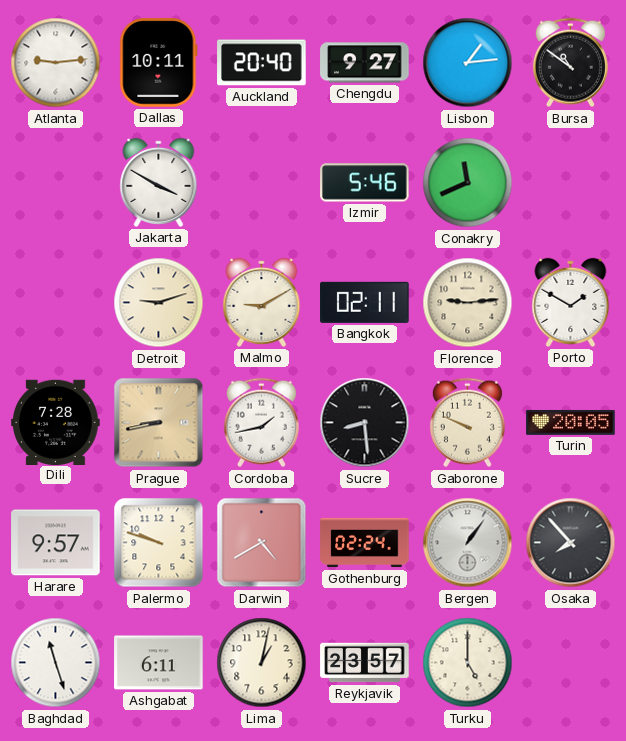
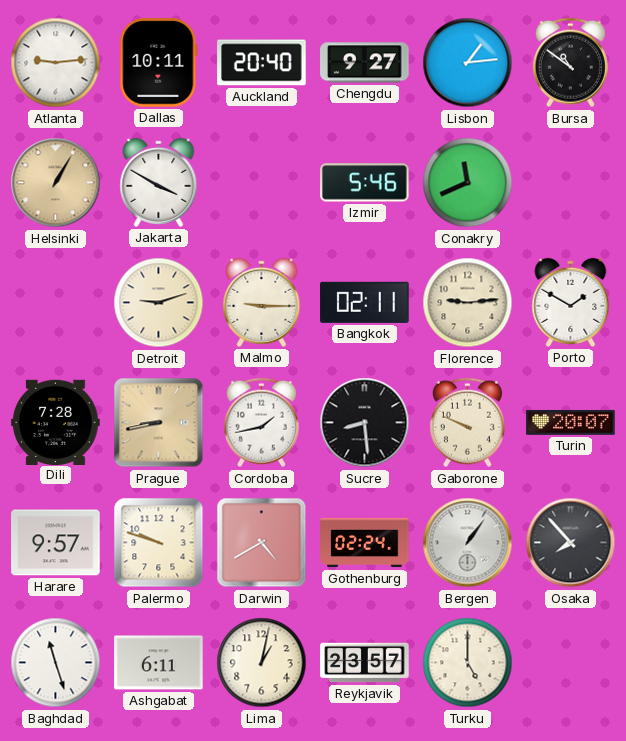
Helsinki: none -> 1:05 (56, 183)
Malmo: 9:10 -> 9:15 (262, 302)
Turin: 20:05 -> 20:07 (571, 422)
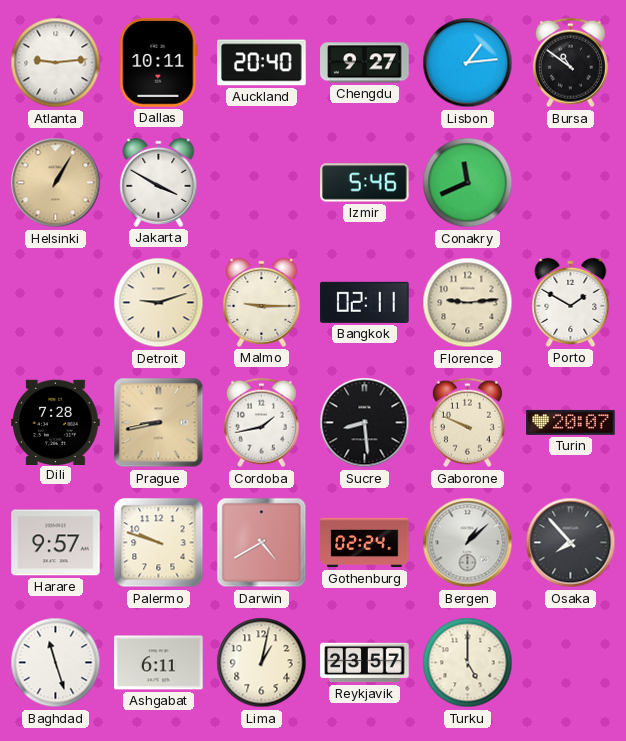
Bergen: 1:06 -> 1:08 (468, 543)
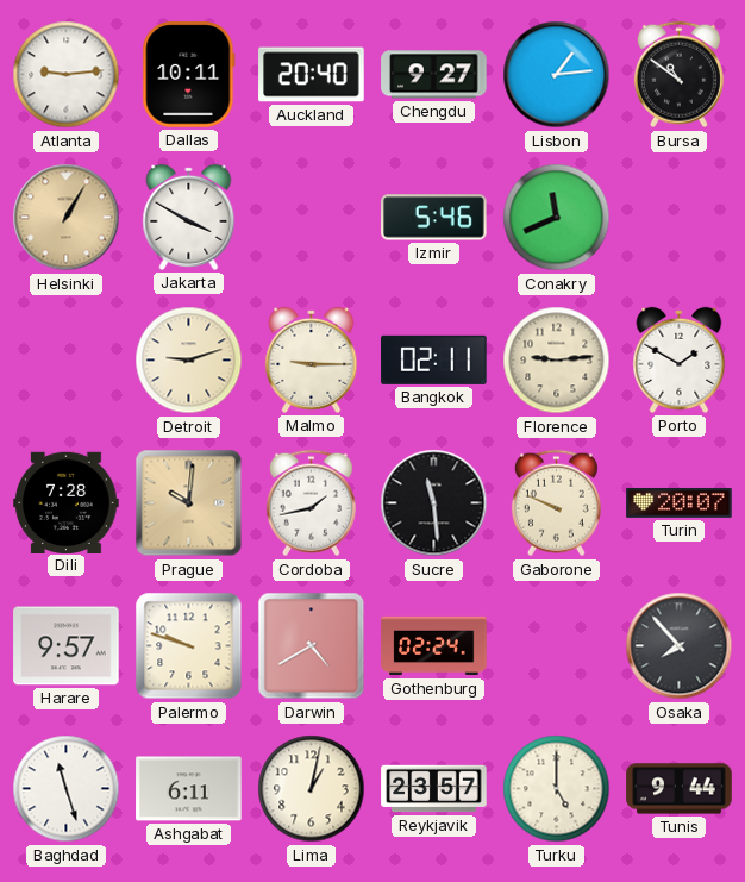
Prague: 8:43 -> 10:01 (189, 503)
Sucre: 8:29 -> 11:29 (434, 503)
Bergen: 1:08 -> none (468, 543)
Tunis: none -> 9:44 (680, 789)
